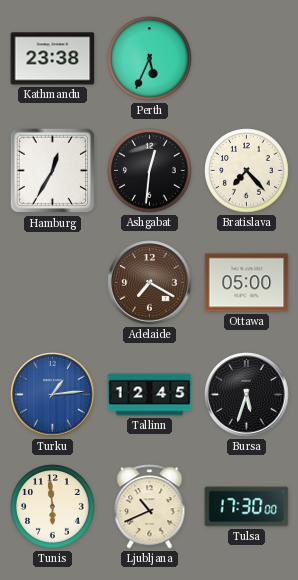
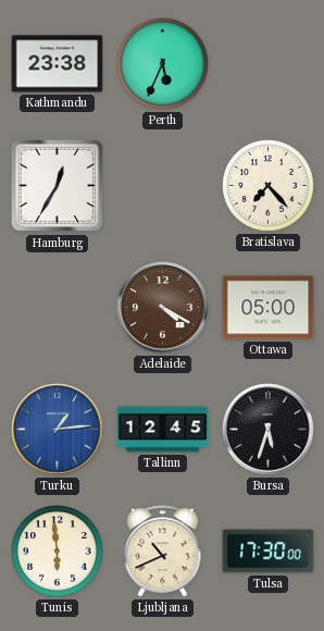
Ashgabat: 12:31 -> none (150, 171)
Adelaide: 7:20 -> 4:20 (163, 308)
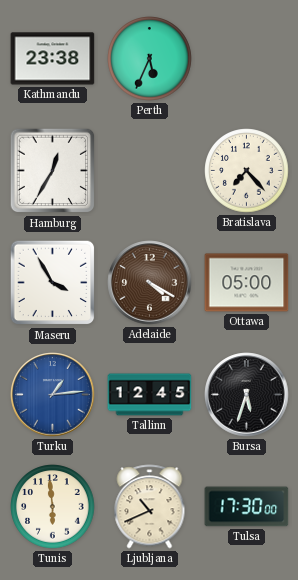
Maseru: none -> 3:55 (53, 283)
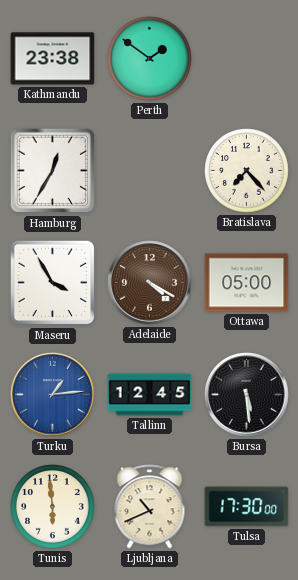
Perth: 5:34 -> 1:51 (150, 59)
Bursa: 5:33 -> 5:29 (247, 395)
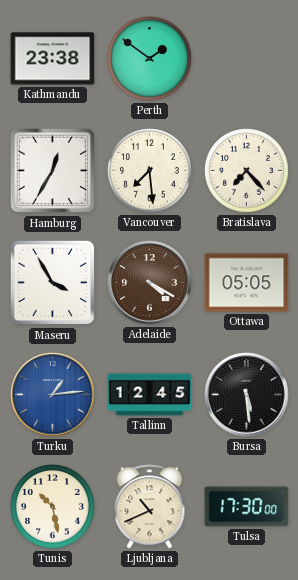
Vancouver: none -> 7:29 (150, 171)
Ottawa: 05:00 -> 05:05 (247, 283)
Tunis: 5:59 -> 10:28 (53, 507)
